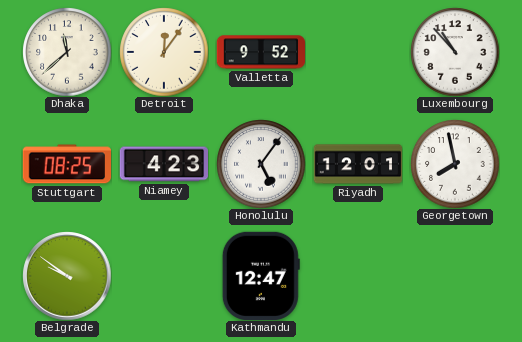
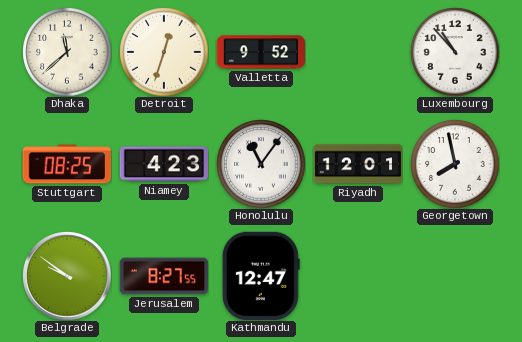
Detroit: 12:06 -> 12:33 (164, 52)
Honolulu: 5:06 -> 11:06 (261, 164)
Jerusalem: none -> 8:27 (164, 276)
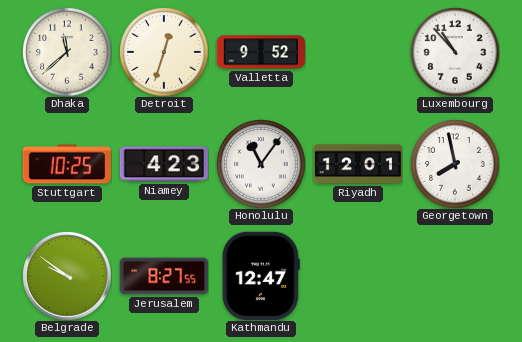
Stuttgart: 08:25 -> 10:25 (66, 164)
